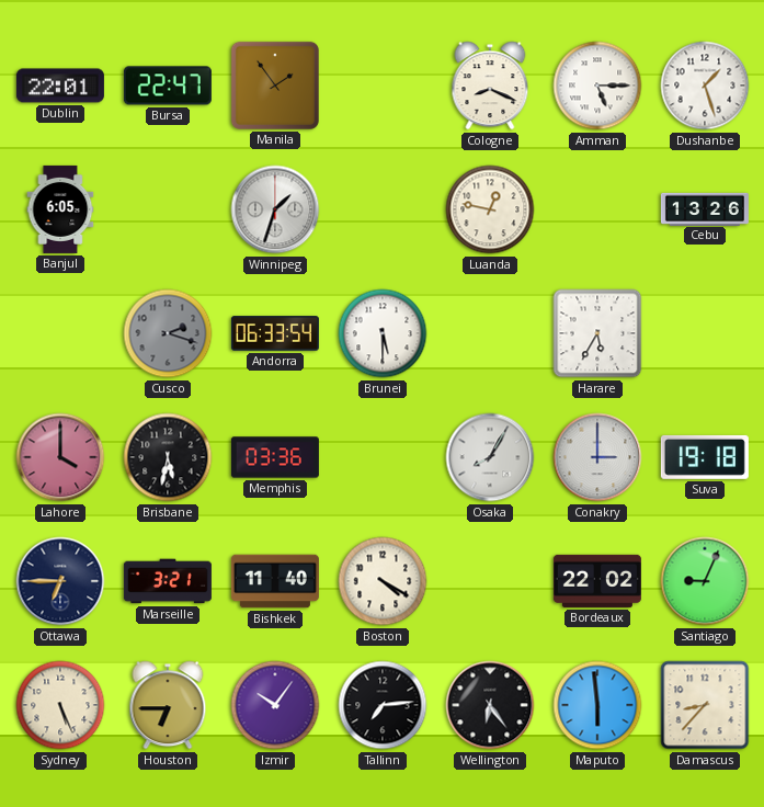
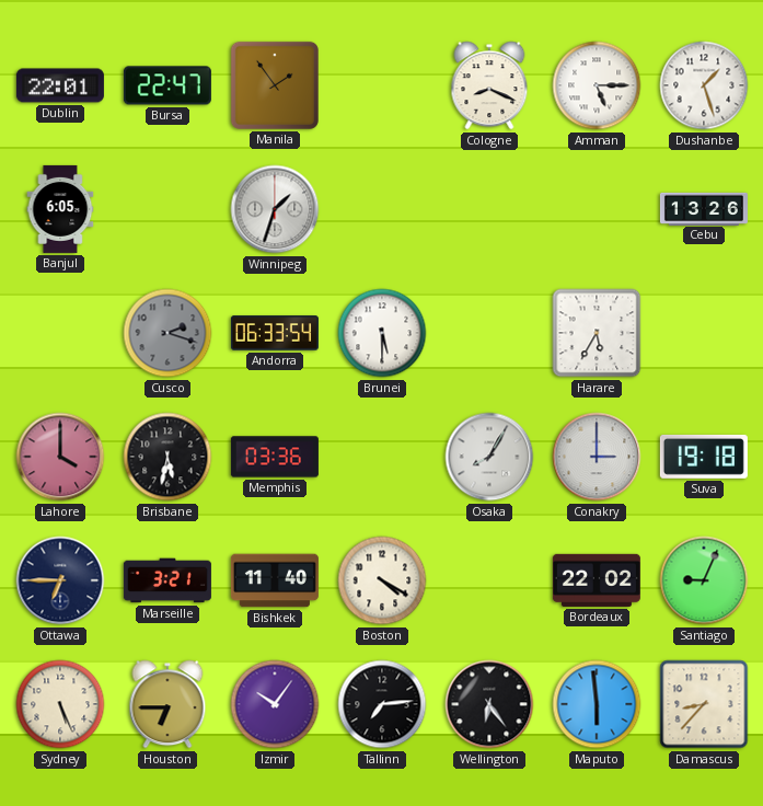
Luanda: 12:47 -> none (490, 209)
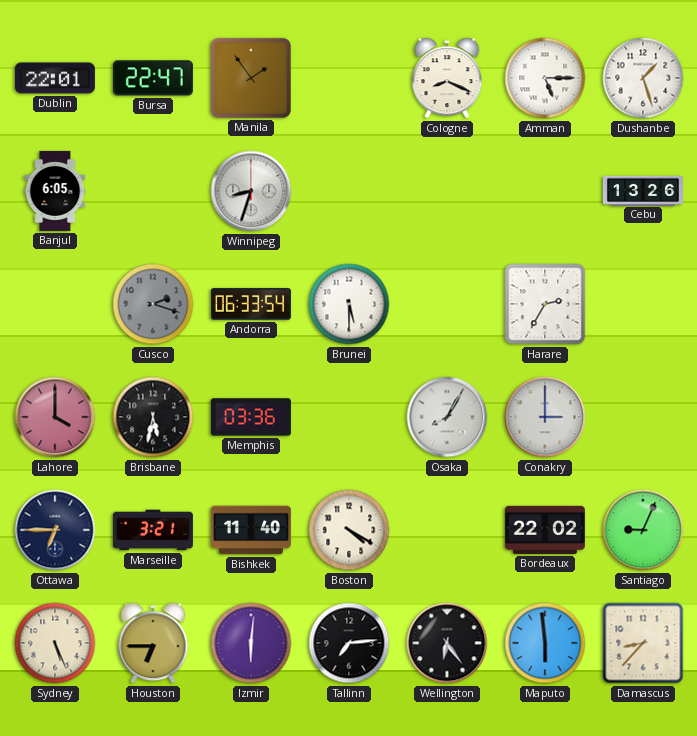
Winnipeg: 1:33 -> 8:33 (251, 191)
Harare: 5:35 -> 2:35 (545, 304)
Suva: 19:18 -> none (704, 457)
Izmir: 10:06 -> 6:01 (251, 643)
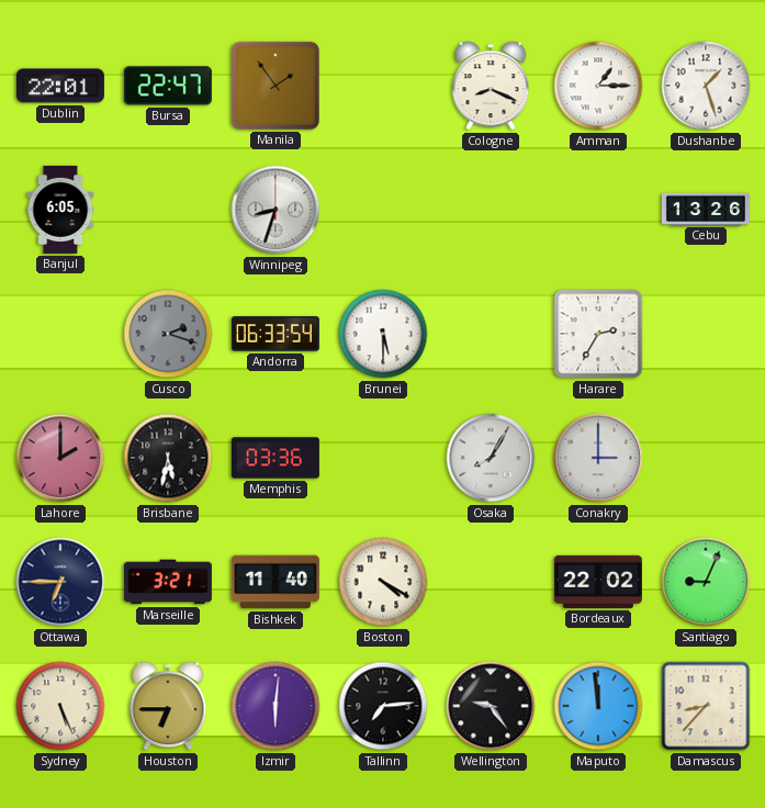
Amman: 5:15 -> 1:15 (598, 86)
Lahore: 4:00 -> 2:00 (60, 458)
Wellington: 6:24 -> 9:24 (491, 706)
Maputo: 5:59 -> 11:59 (598, 706)
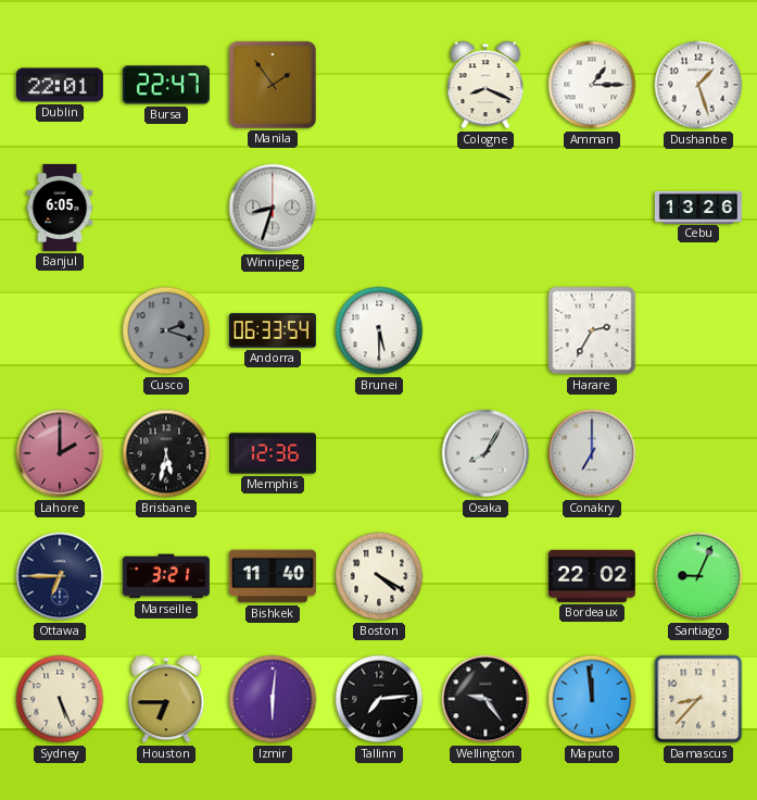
Memphis: 03:36 -> 12:36 (273, 453)
Conakry: 3:00 -> 7:00 (592, 453)
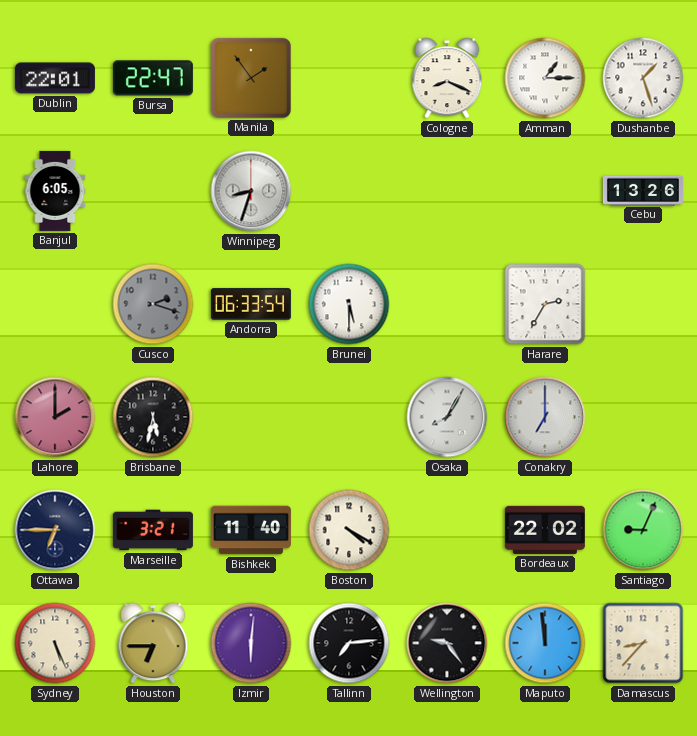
Memphis: 12:36 -> none (273, 453)
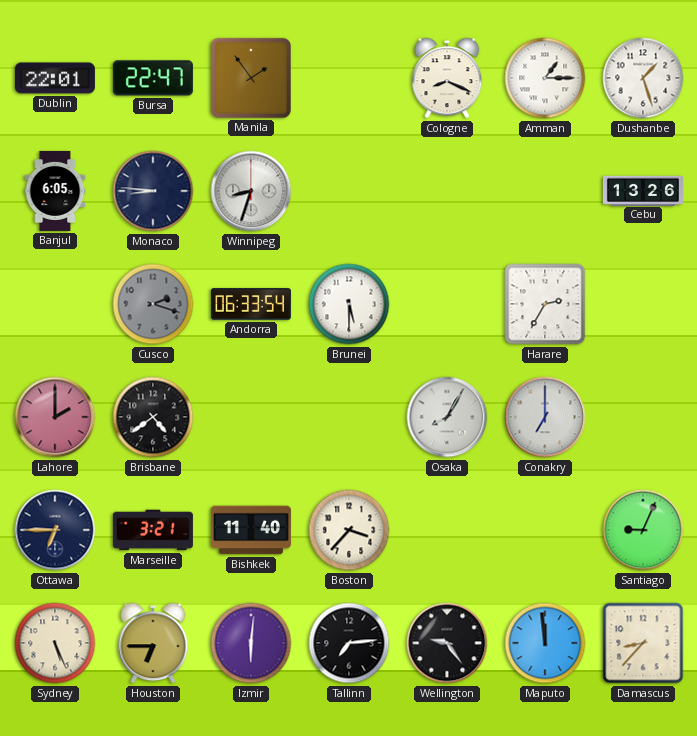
Monaco: none -> 8:46 (153, 191)
Brisbane: 5:32 -> 4:39 (153, 417)
Boston: 4:20 -> 3:37 (349, 530)
Bordeaux: 22:02 -> none (545, 530)
